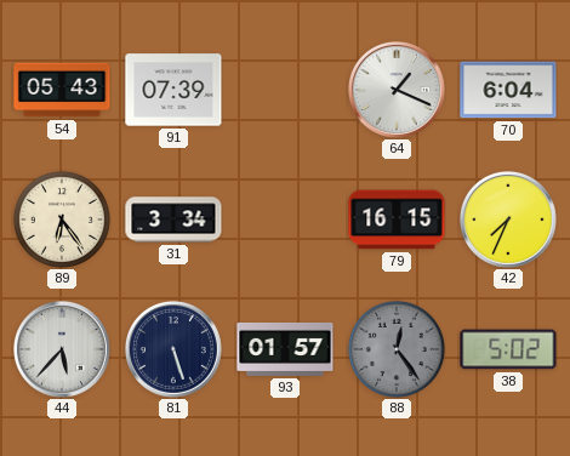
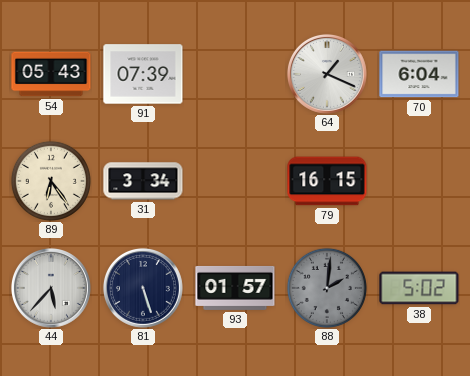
42: 7:34 -> none (508, 220)
88: 12:24 -> 2:01 (327, 288)
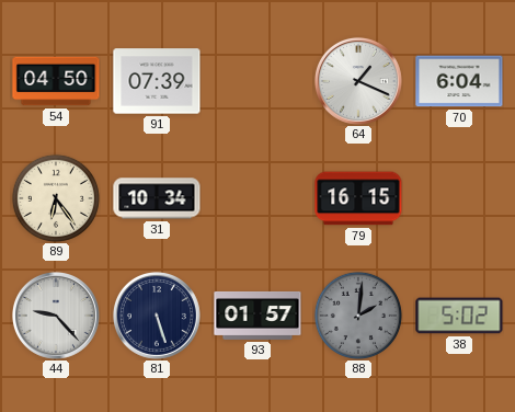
54: 05:43 -> 04:50 (56, 81)
31: 3:34 -> 10:34 (157, 198)
44: 5:37 -> 9:23 (56, 316)
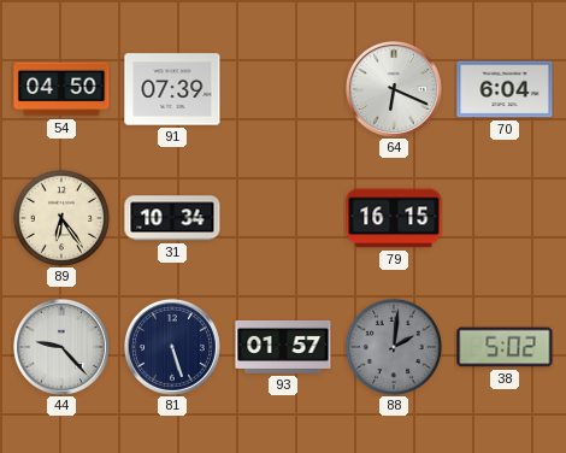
64: 1:19 -> 6:19 (394, 89)
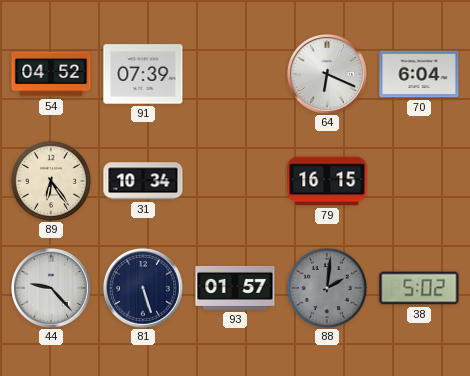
54: 04:50 -> 04:52 (51, 74)
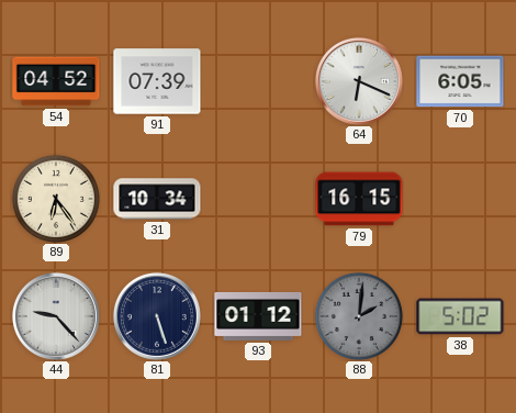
70: 6:04 -> 6:05 (460, 81)
93: 01:57 -> 01:12 (258, 316)
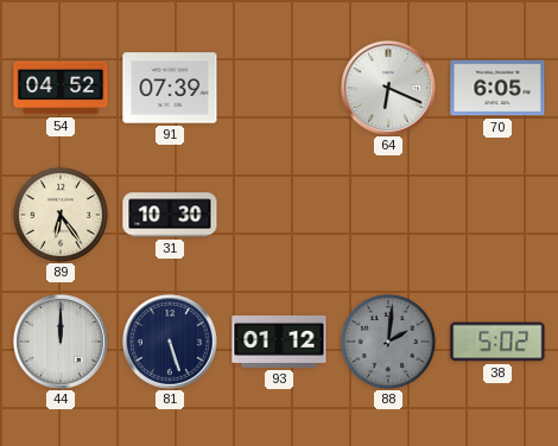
31: 10:34 -> 10:30 (170, 215)
79: 16:15 -> none (359, 199)
44: 9:23 -> 12:00 (61, 342)
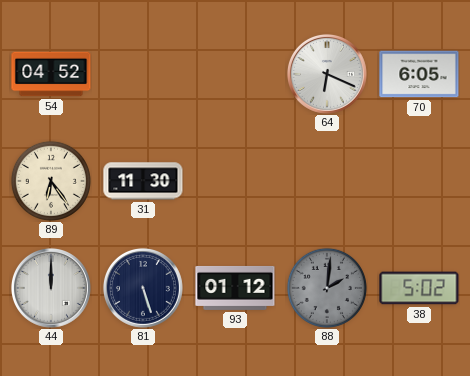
91: 07:39 -> none (170, 88)
31: 10:30 -> 11:30 (143, 181)
